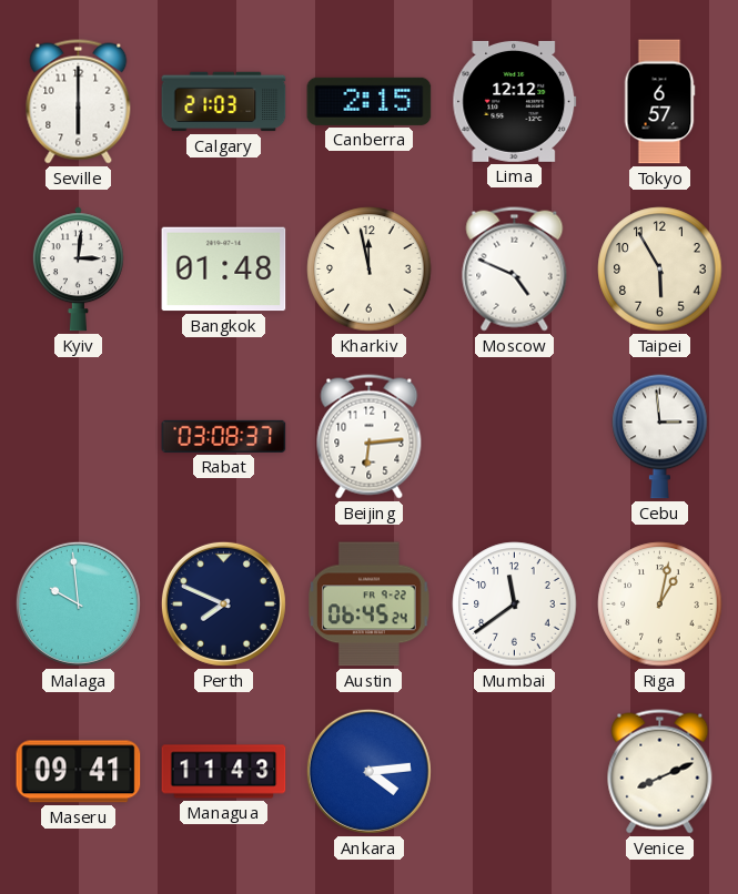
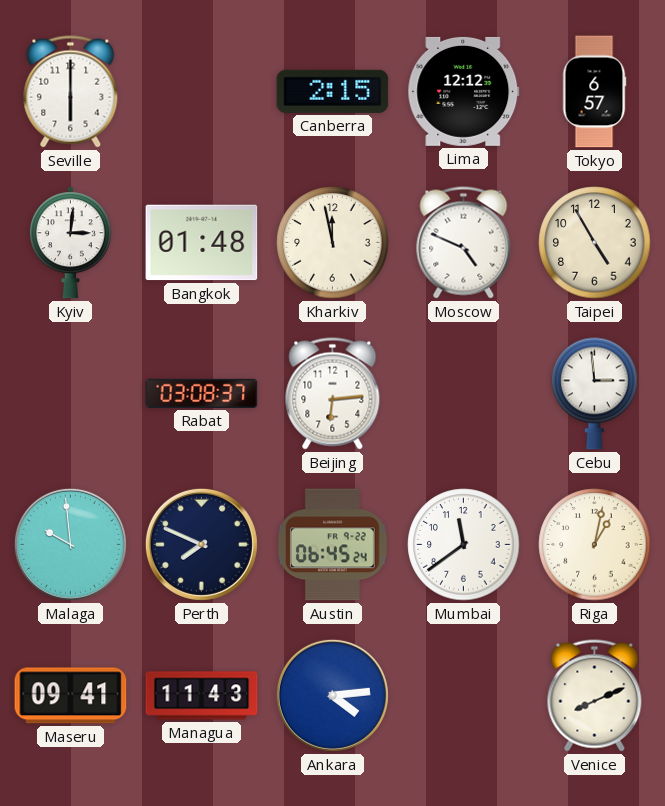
Calgary: 21:03 -> none (224, 102)
Taipei: 5:55 -> 4:55 (595, 243)
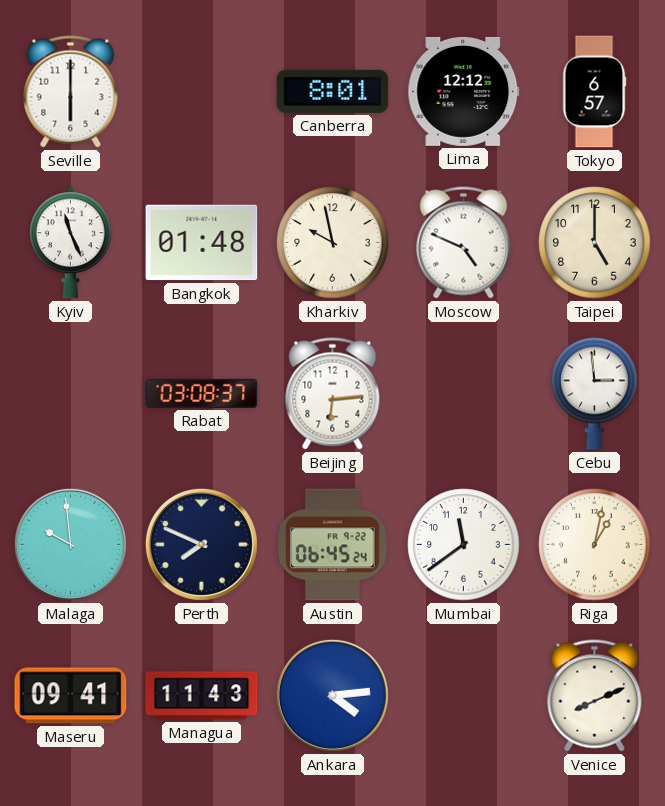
Canberra: 2:15 -> 8:01 (333, 91)
Kyiv: 3:01 -> 11:26 (70, 243)
Kharkiv: 11:58 -> 9:58 (333, 243)
Taipei: 4:55 -> 5:00 (595, 243)
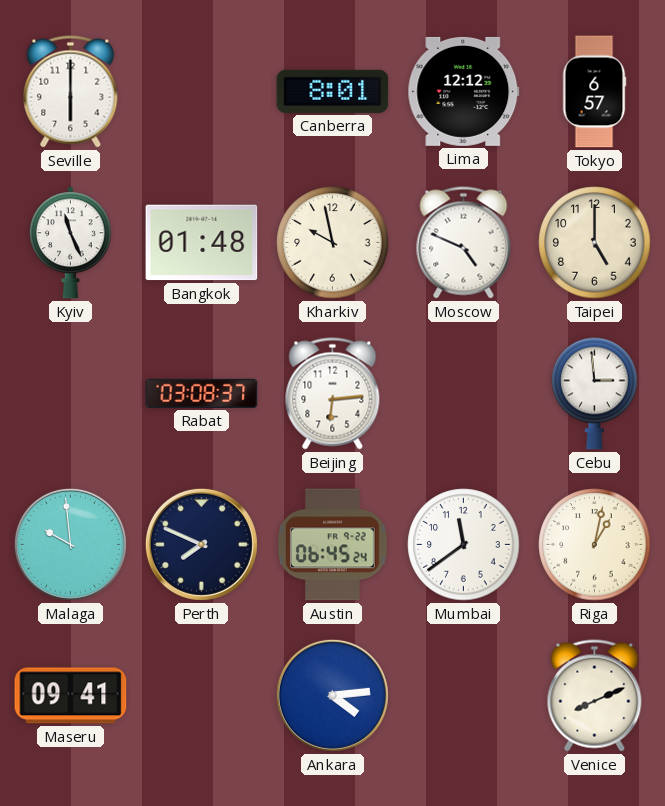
Managua: 11:43 -> none (202, 696)
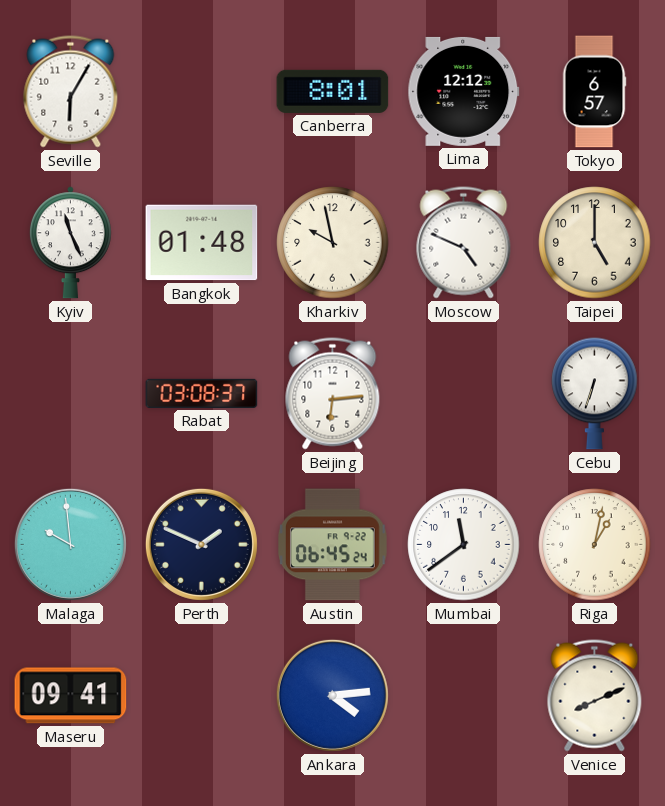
Seville: 6:00 -> 6:05 (71, 92)
Cebu: 2:59 -> 6:33 (595, 393)
Perth: 7:49 -> 1:49 (201, 544)
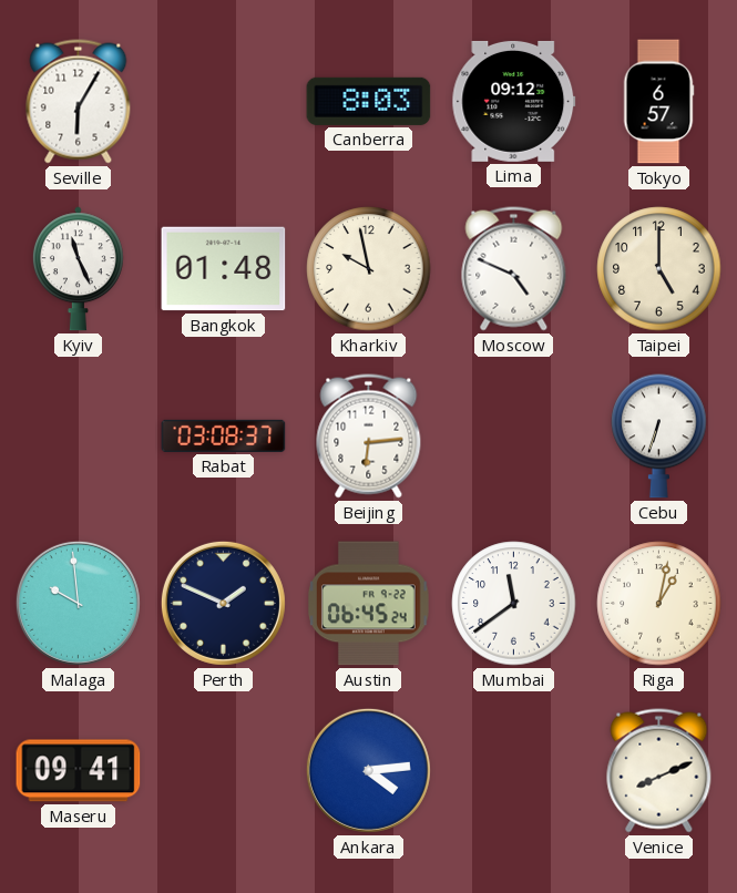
Canberra: 8:01 -> 8:03 (369, 101)
Lima: 12:12 -> 09:12 (514, 101)
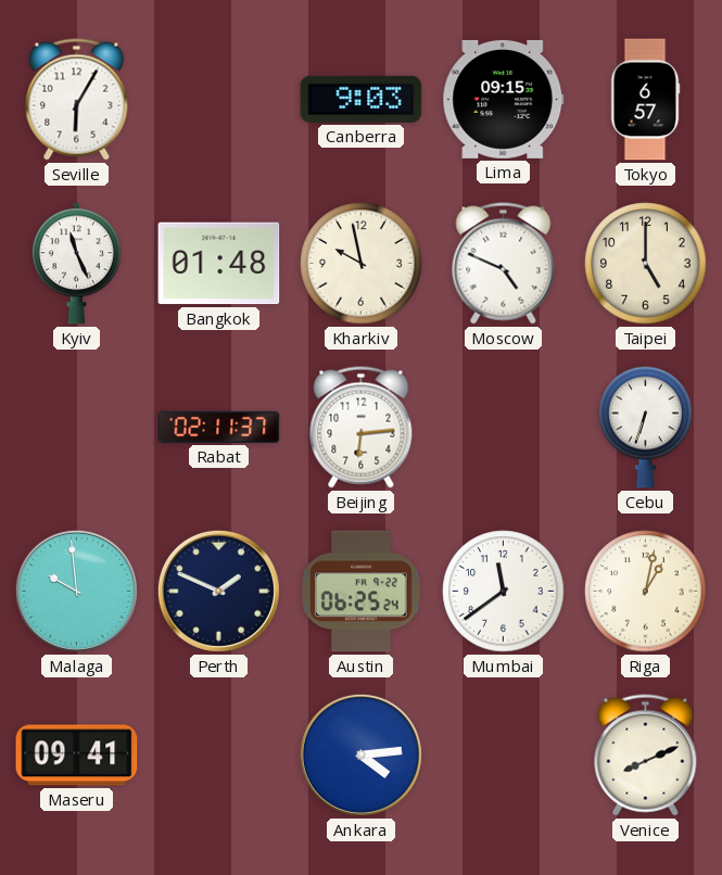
Canberra: 8:03 -> 9:03 (362, 99)
Lima: 09:12 -> 09:15 (504, 99)
Rabat: 03:08 -> 02:11 (219, 427)
Austin: 06:45 -> 06:25 (362, 592)
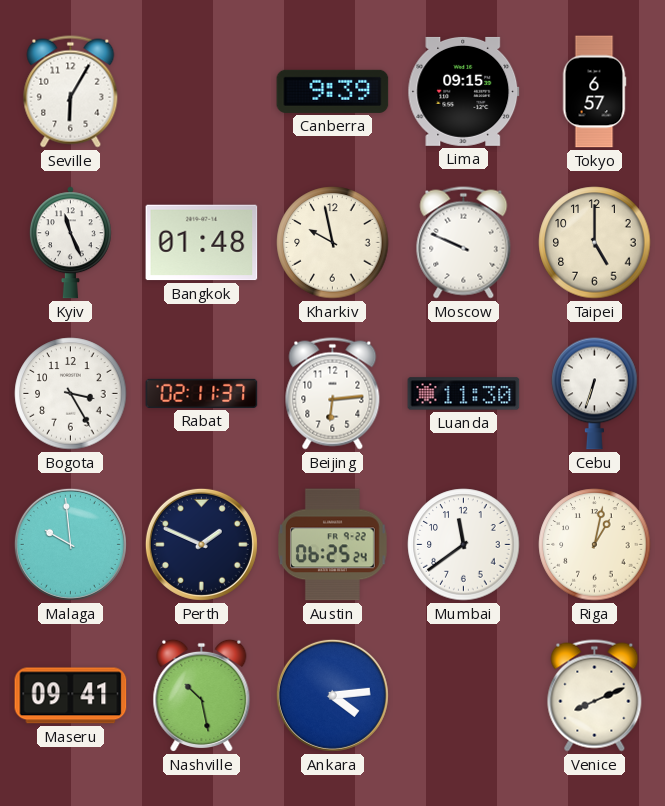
Canberra: 9:03 -> 9:39 (333, 91)
Moscow: 4:49 -> 9:49 (464, 243)
Bogota: none -> 3:25 (71, 394)
Luanda: none -> 11:30 (464, 394)
Nashville: none -> 10:28 (202, 695)
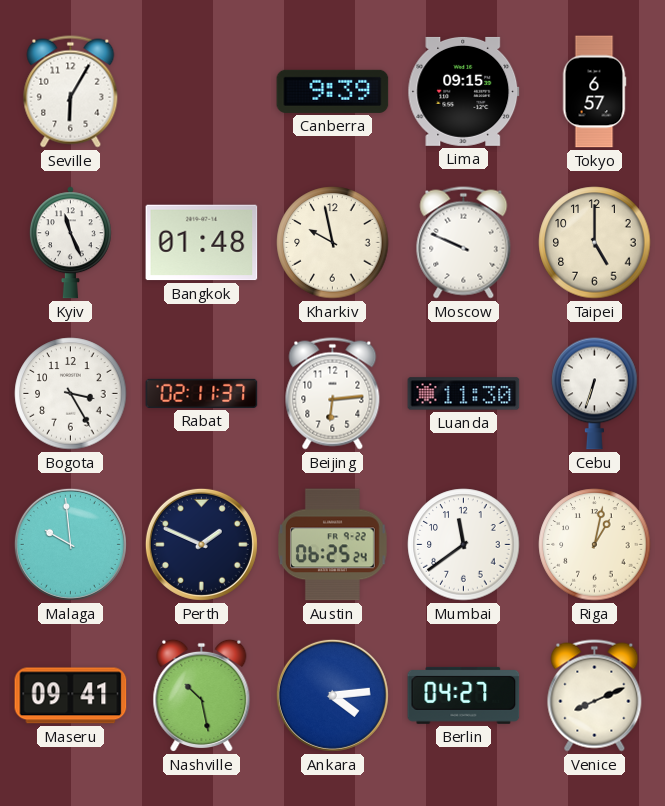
Berlin: none -> 04:27 (464, 695)
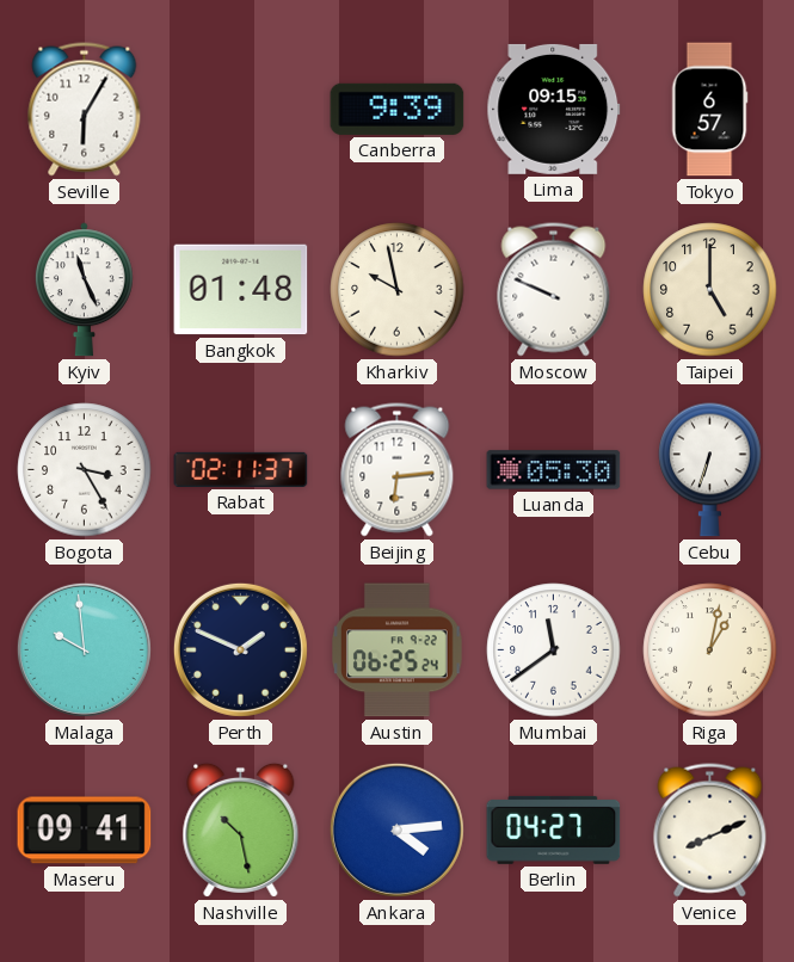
Luanda: 11:30 -> 05:30 (554, 470)
